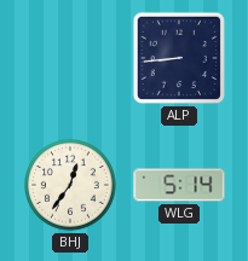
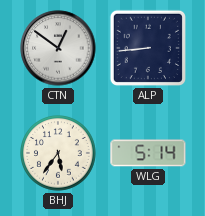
CTN: none -> 12:51 (58, 48)
BHJ: 12:36 -> 5:36 (59, 154)
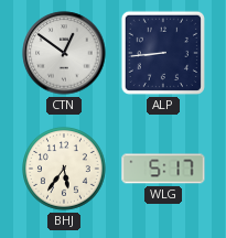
WLG: 5:14 -> 5:17 (163, 169)
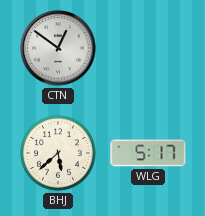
ALP: 8:44 -> none (163, 53)
BHJ: 5:36 -> 5:38 (59, 154)
